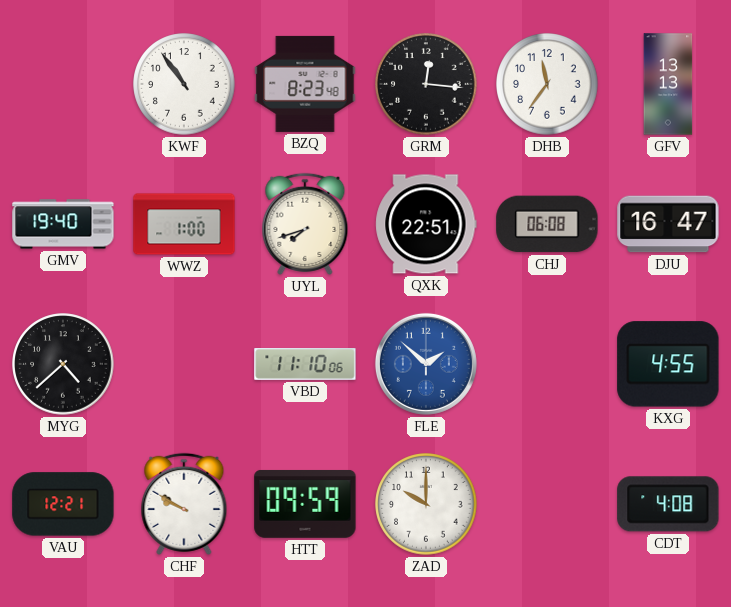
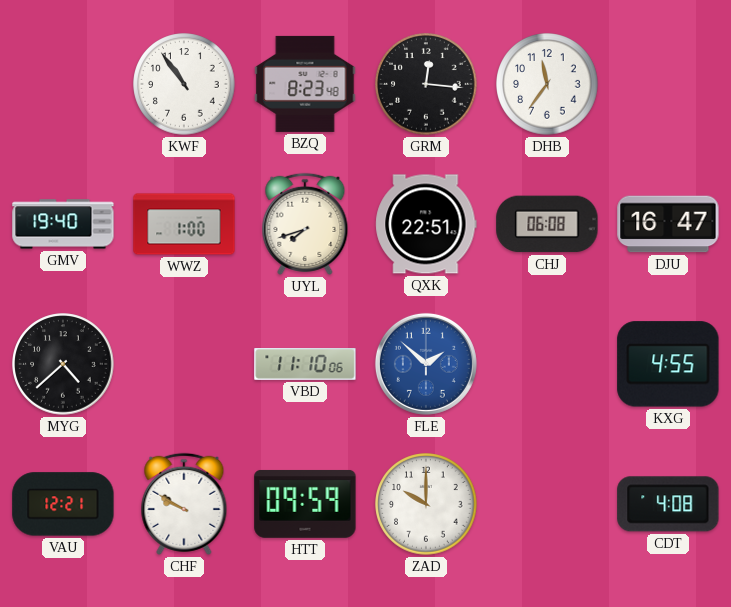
GFV: 13:13 -> none (668, 84)
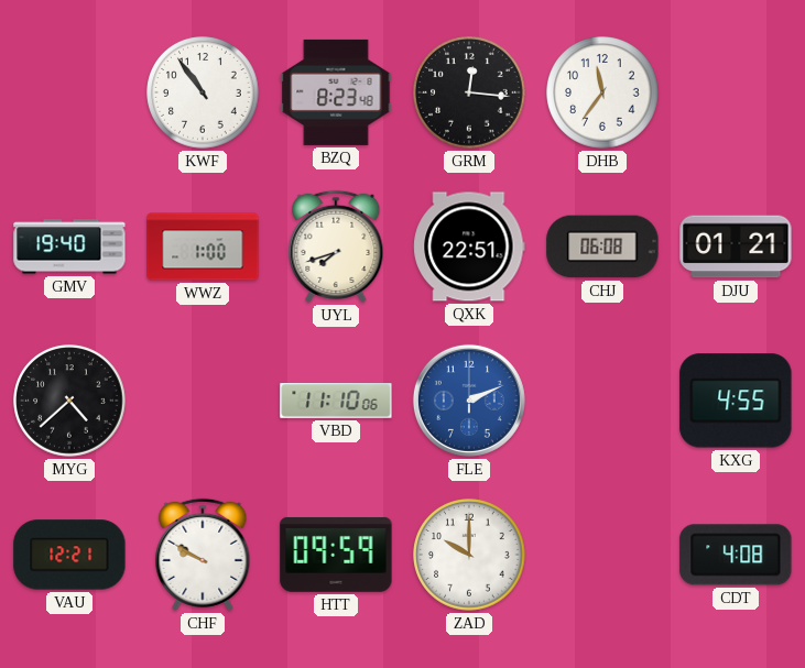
DJU: 16:47 -> 01:21 (736, 247)
FLE: 1:52 -> 2:11 (469, 401)
